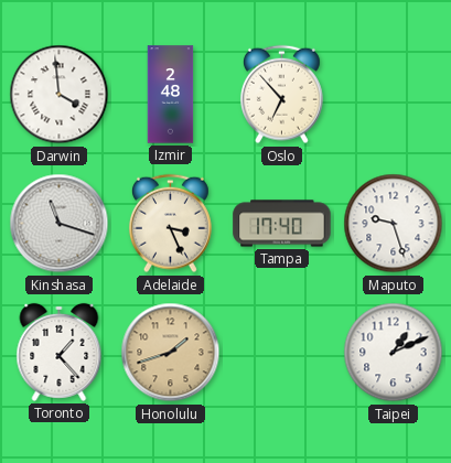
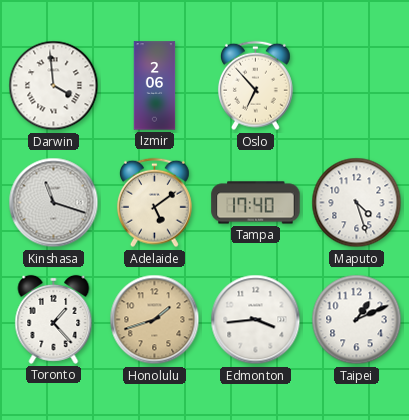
Izmir: 2:48 -> 2:06 (155, 86)
Adelaide: 3:26 -> 5:09 (154, 203)
Maputo: 9:27 -> 4:27 (357, 203)
Edmonton: none -> 3:44 (256, 320)
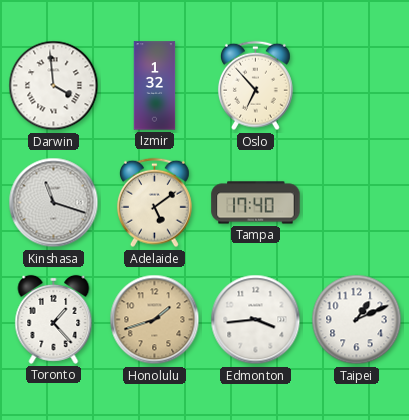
Izmir: 2:06 -> 1:32 (155, 86)
Maputo: 4:27 -> none (357, 203)
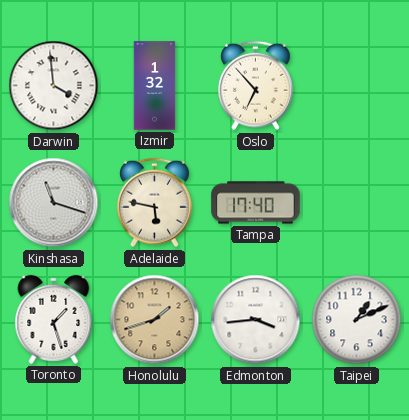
Adelaide: 5:09 -> 5:47 (154, 203)
Toronto: 1:23 -> 1:27 (54, 319)
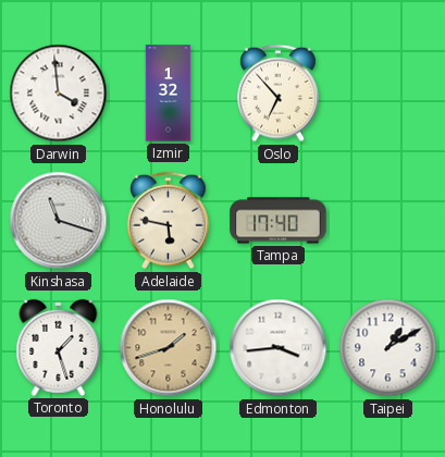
Taipei: 1:11 -> 1:10 (388, 348)
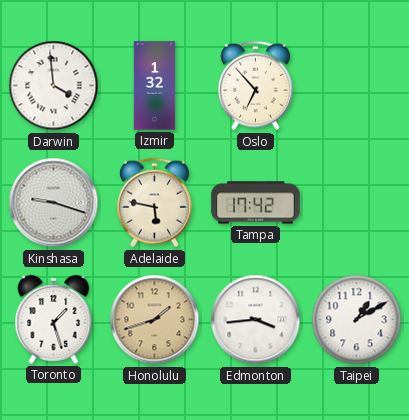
Kinshasa: 11:18 -> 9:18 (54, 203)
Tampa: 17:40 -> 17:42 (256, 203)
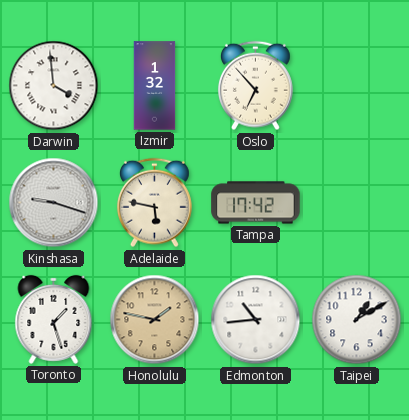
Honolulu: 1:42 -> 1:47 (155, 320)
Edmonton: 3:44 -> 10:44 (256, 320)
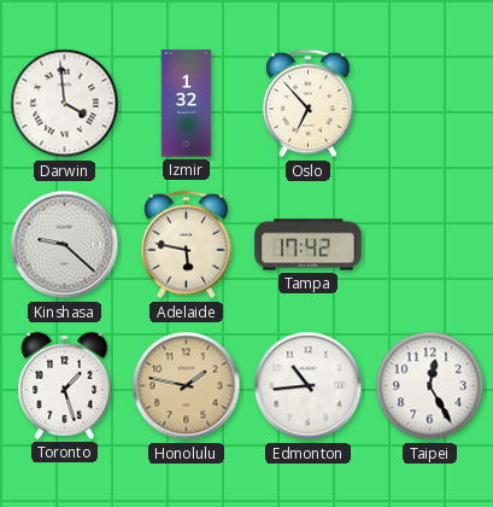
Kinshasa: 9:18 -> 9:22 (65, 245)
Taipei: 1:10 -> 12:25 (430, 386)
